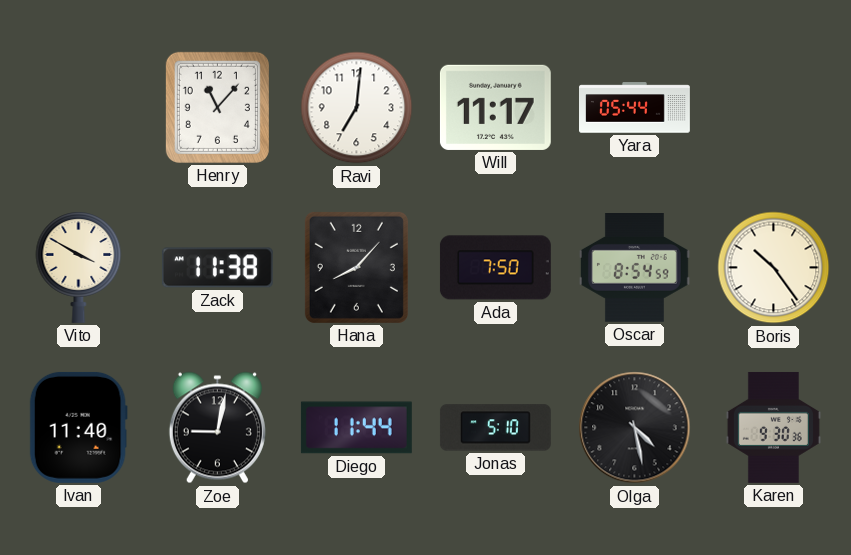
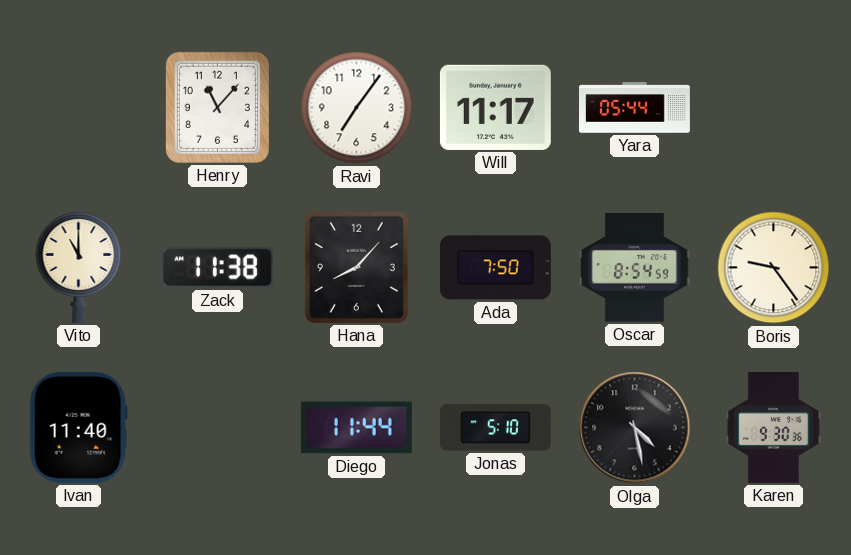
Ravi: 7:01 -> 7:06 (357, 108)
Vito: 3:50 -> 11:00 (79, 267)
Boris: 10:24 -> 9:24 (774, 268)
Zoe: 9:02 -> none (217, 428)
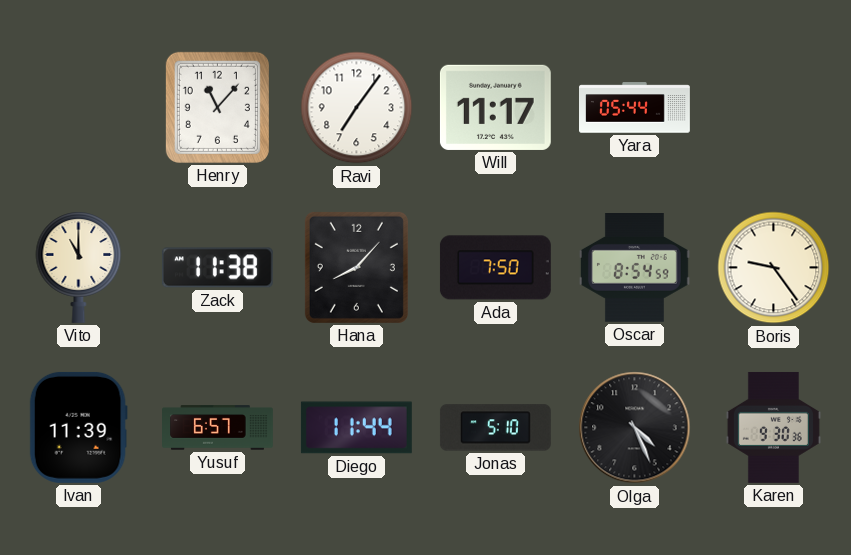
Ivan: 11:40 -> 11:39 (78, 427)
Yusuf: none -> 6:57 (218, 428)
Olga: 4:28 -> 4:26 (635, 428)
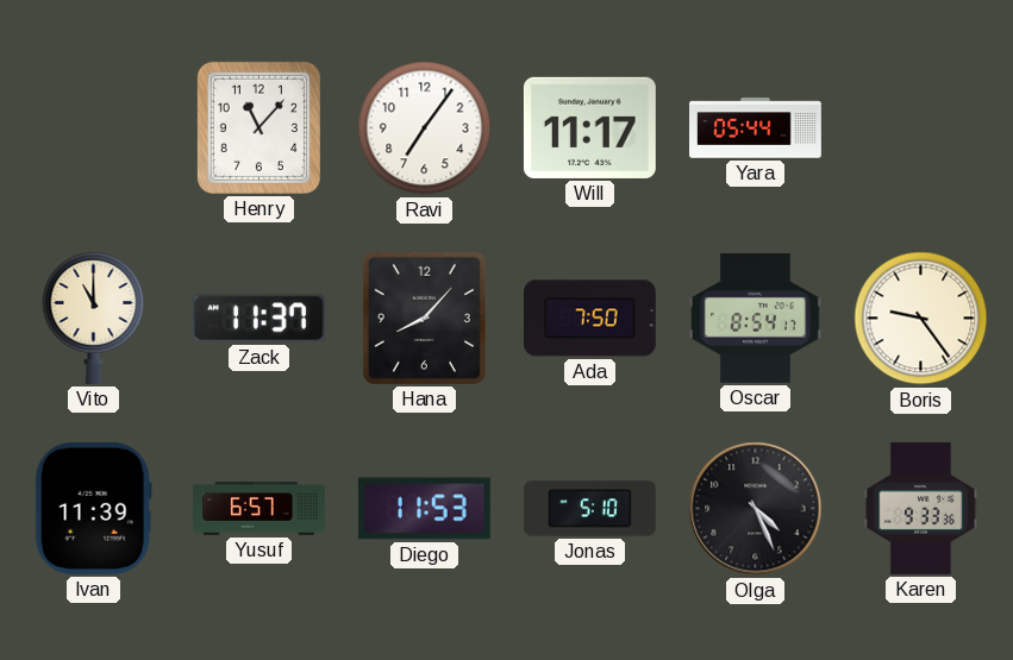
Zack: 11:38 -> 11:37 (258, 319)
Oscar: 8:54:59 -> 8:54:17 (755, 319)
Diego: 11:44 -> 11:53 (424, 509)
Karen: 9:30 -> 9:33 (920, 508)
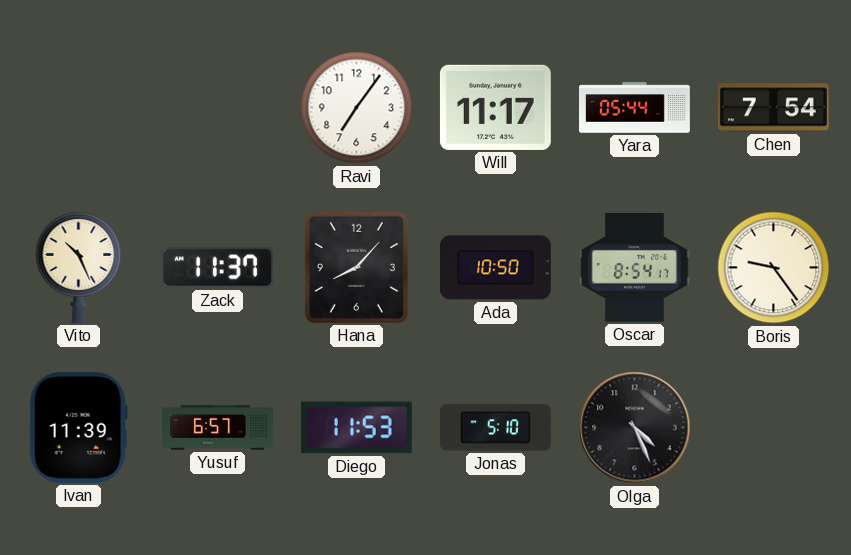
Henry: 11:07 -> none (258, 127)
Chen: none -> 7:54 (773, 108)
Vito: 11:00 -> 10:26 (79, 267)
Ada: 7:50 -> 10:50 (495, 268)
Karen: 9:33 -> none (920, 508)
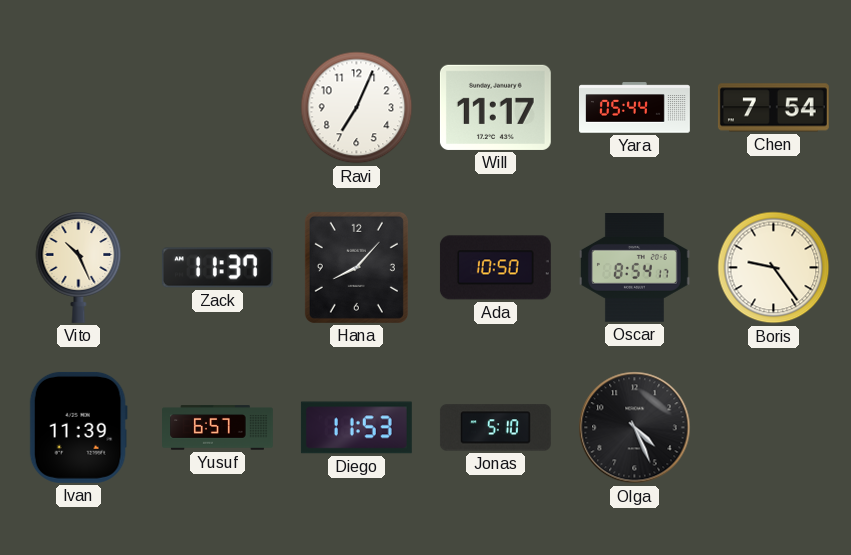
Ravi: 7:06 -> 7:04 (357, 108)
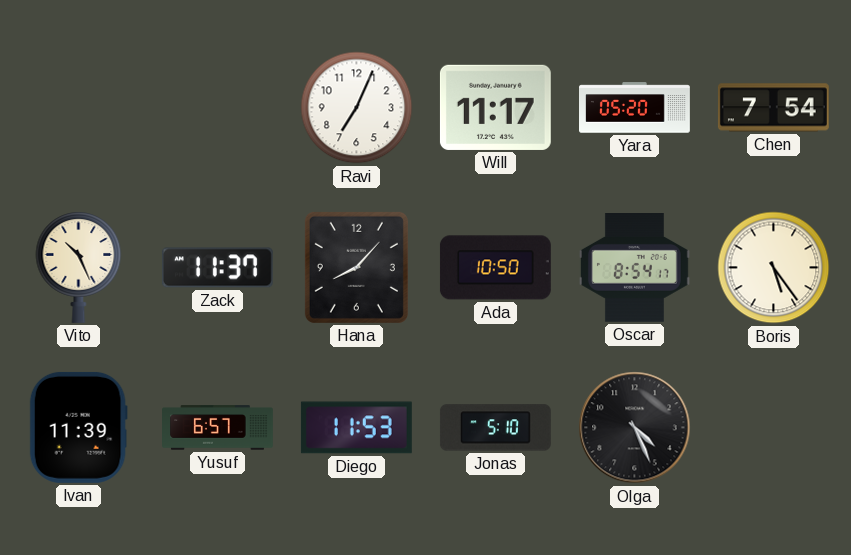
Yara: 05:44 -> 05:20 (635, 108)
Boris: 9:24 -> 5:24 (774, 268)
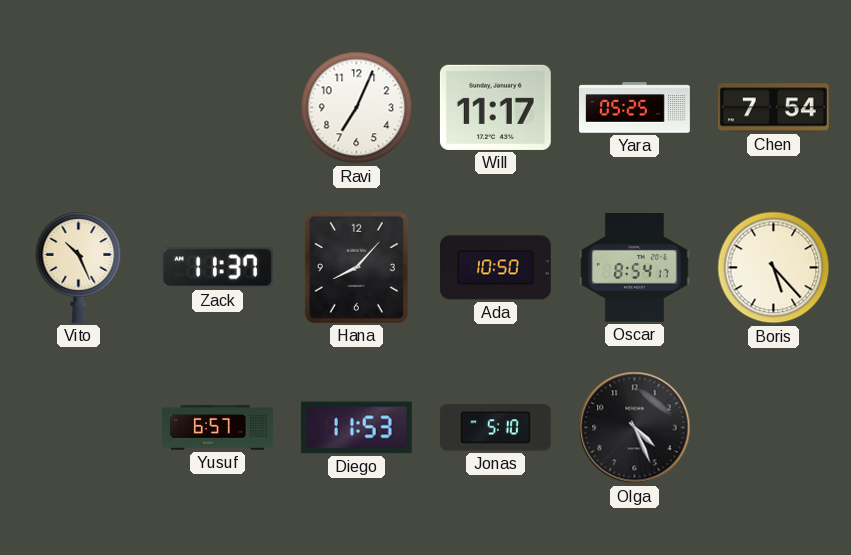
Yara: 05:20 -> 05:25 (635, 108)
Boris: 5:24 -> 5:23 (774, 268)
Ivan: 11:39 -> none (78, 427)
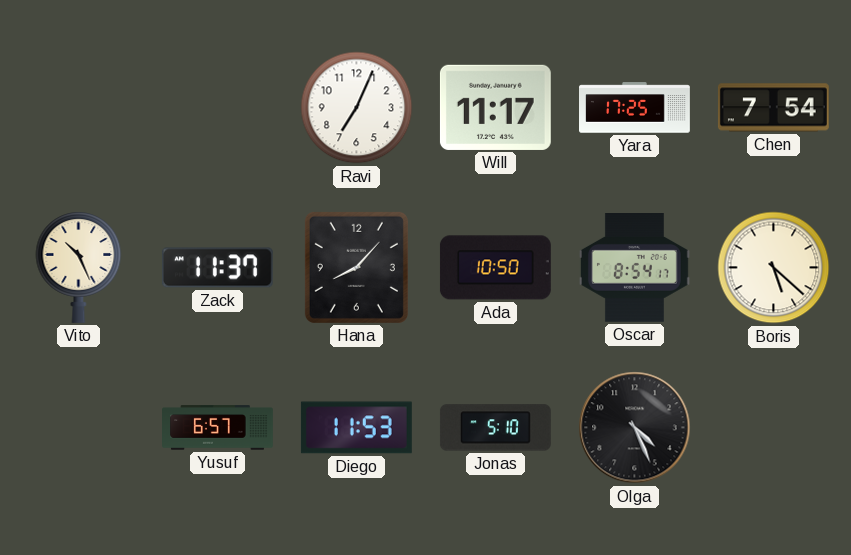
Yara: 05:25 -> 17:25 (635, 108)
Boris: 5:23 -> 5:22 (774, 268)
